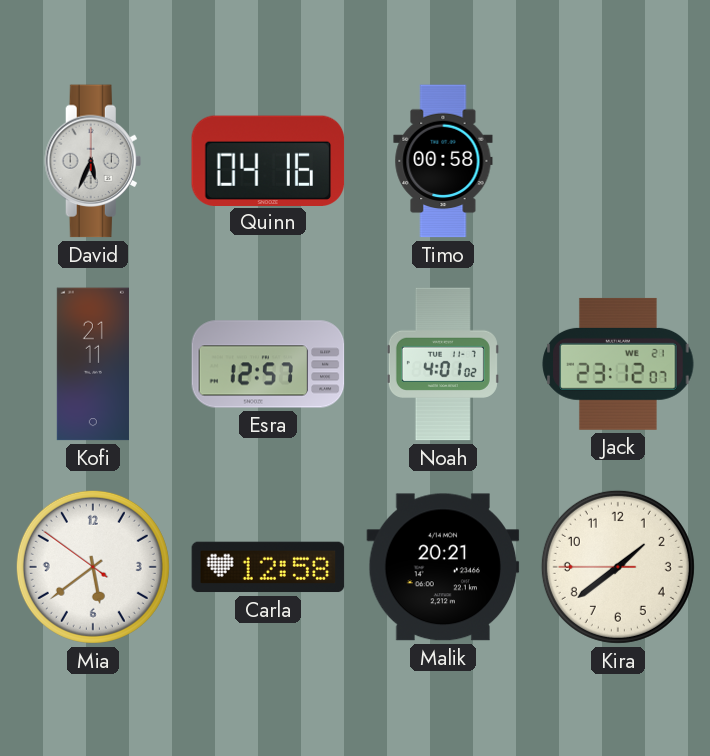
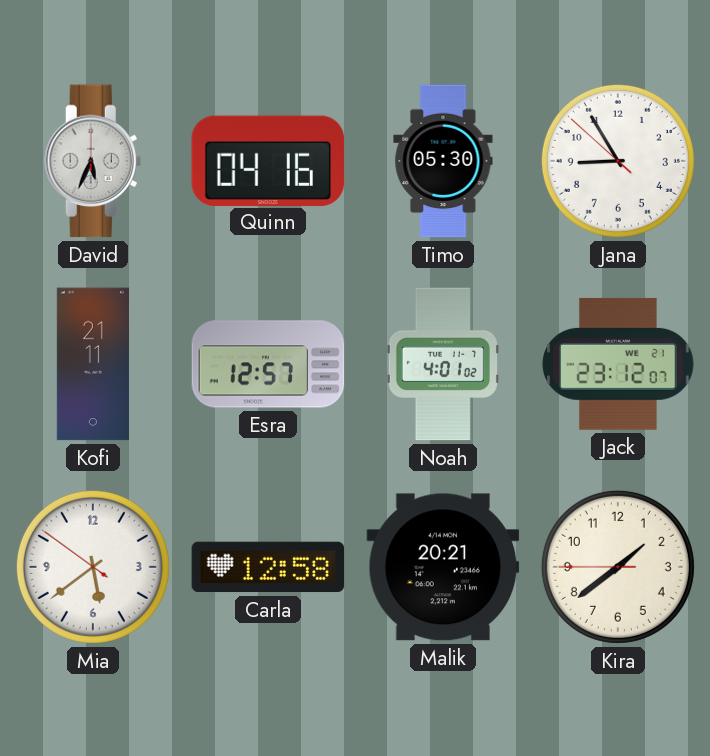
Timo: 00:58 -> 05:30 (443, 161)
Jana: none -> 8:54 (618, 161)
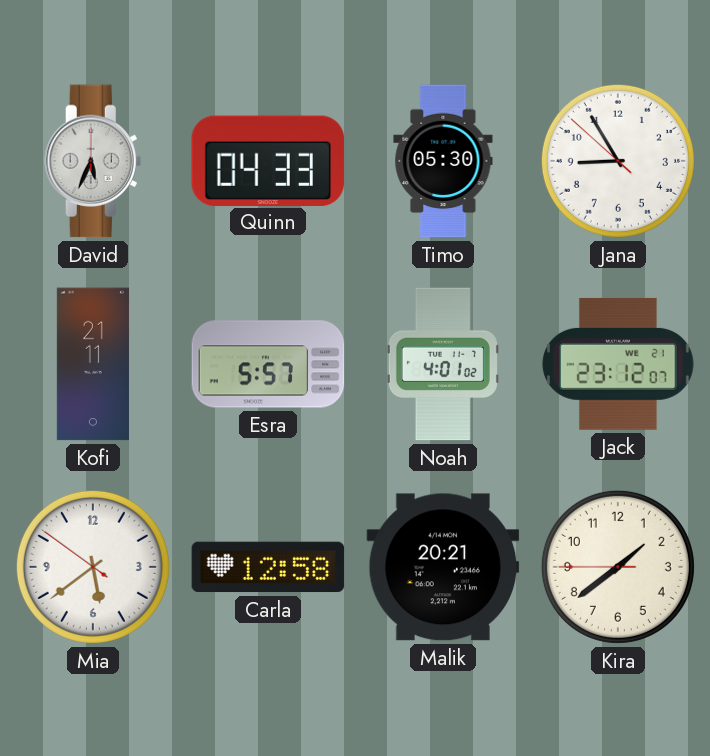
Quinn: 04:16 -> 04:33 (268, 160)
Esra: 12:57 -> 5:57 (268, 364)
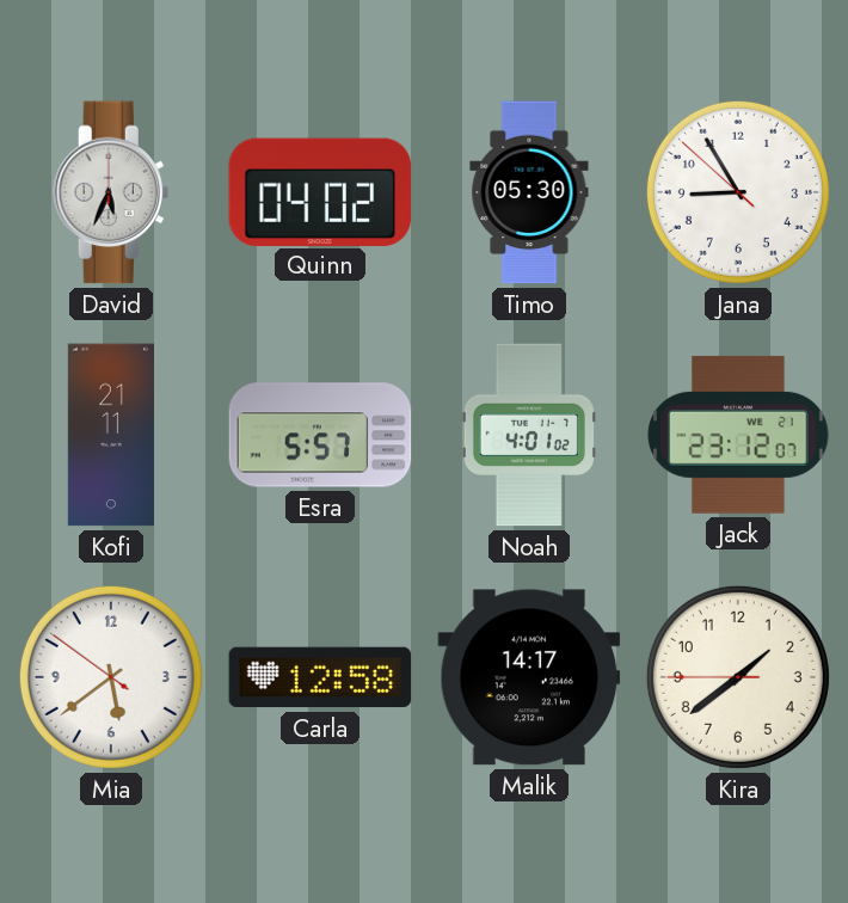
Quinn: 04:33 -> 04:02 (320, 191)
Malik: 20:21 -> 14:17 (529, 677)
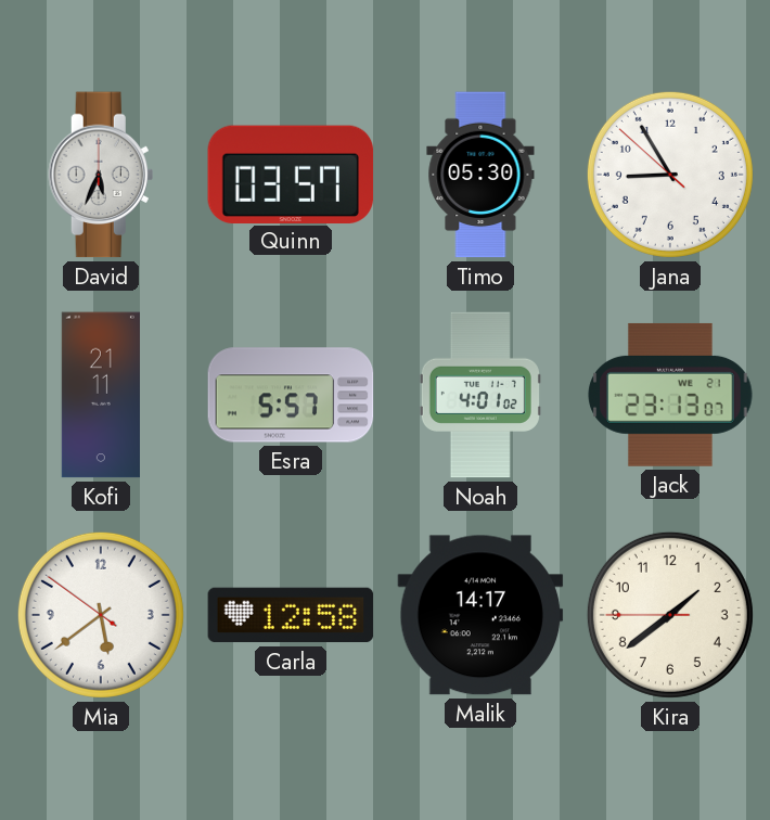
Quinn: 04:02 -> 03:57 (291, 174)
Jack: 23:12 -> 23:13 (670, 395)
